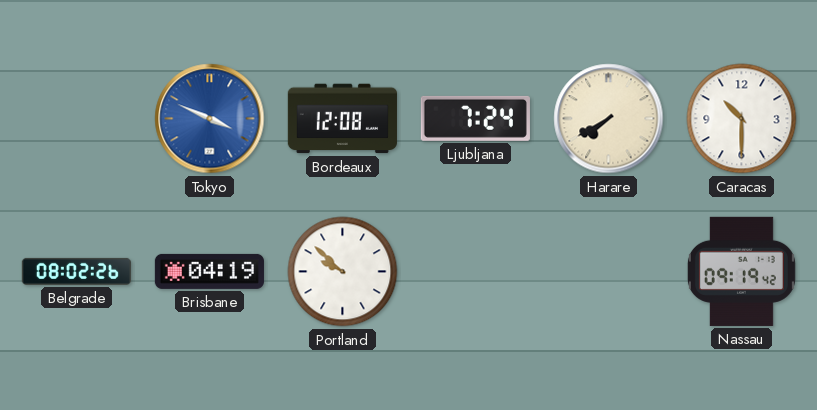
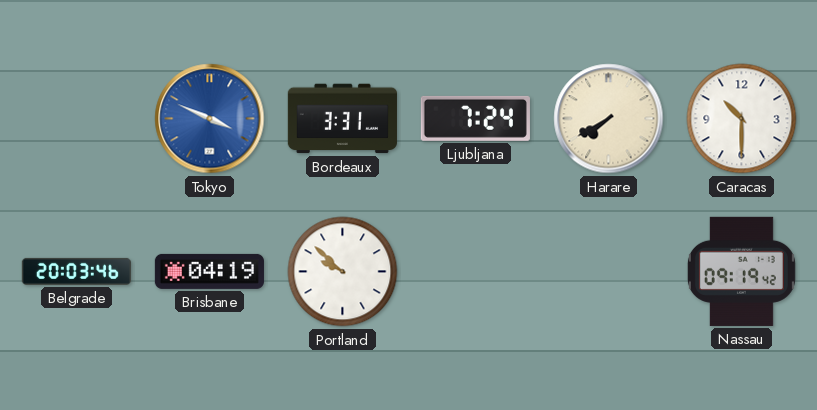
Bordeaux: 12:08 -> 3:31 (342, 119)
Belgrade: 08:02 -> 20:03 (76, 271)
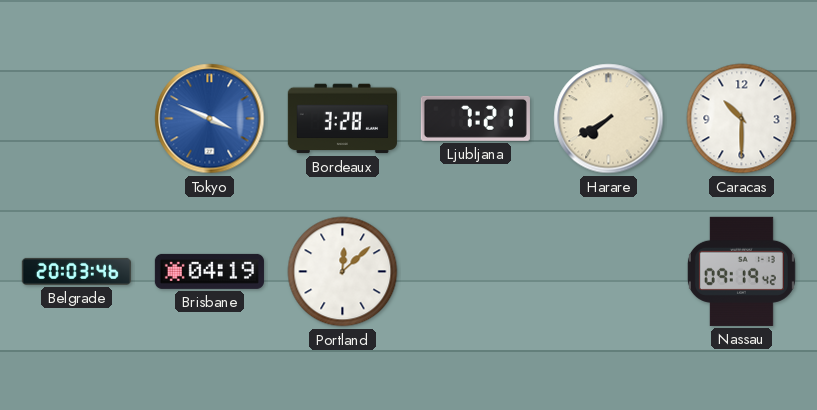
Bordeaux: 3:31 -> 3:28 (342, 119)
Ljubljana: 7:24 -> 7:21 (475, 118)
Portland: 9:52 -> 12:08 (343, 272)
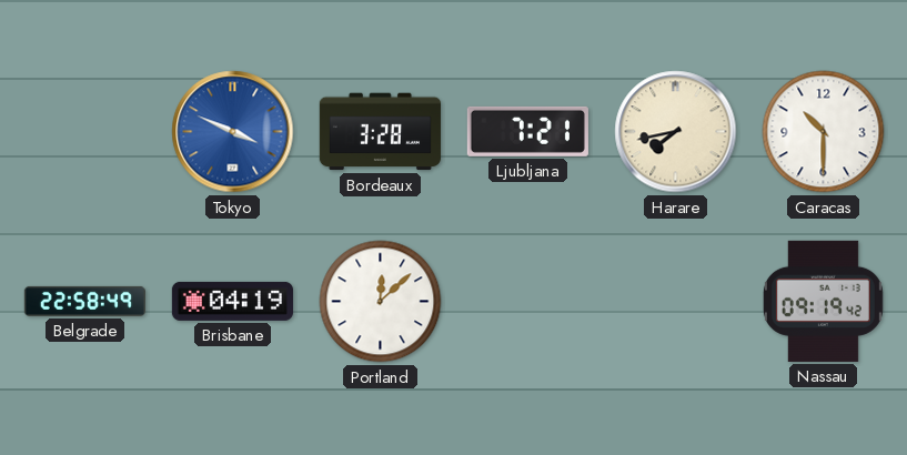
Harare: 7:40 -> 7:43 (676, 132)
Belgrade: 20:03 -> 22:58 (84, 301)
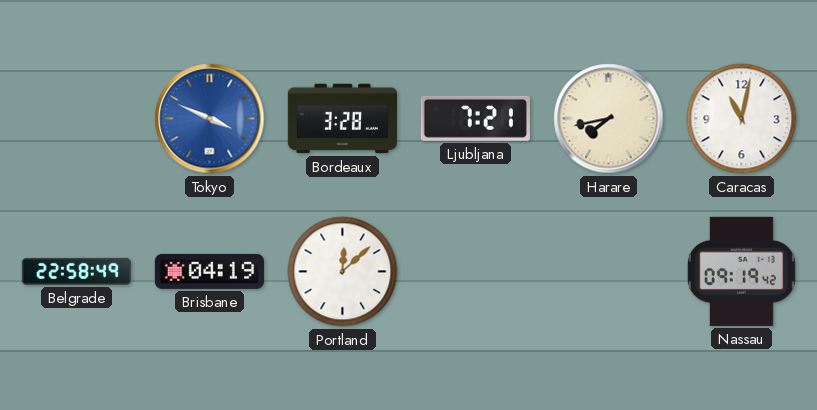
Caracas: 10:30 -> 11:02 (742, 119)
